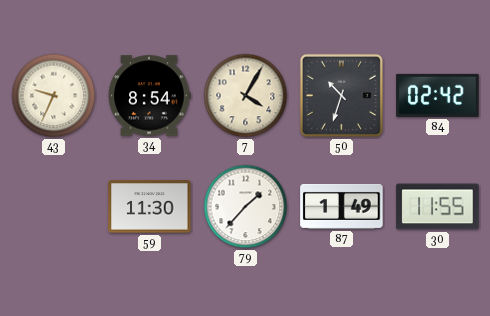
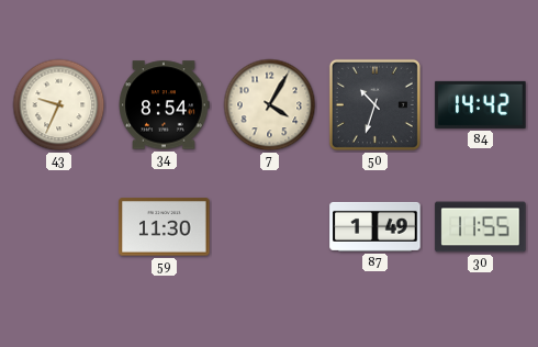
84: 02:42 -> 14:42 (481, 104)
79: 1:37 -> none (246, 207)
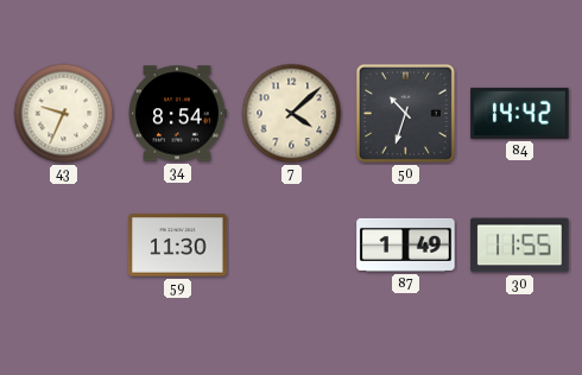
7: 4:05 -> 4:08 (292, 114)
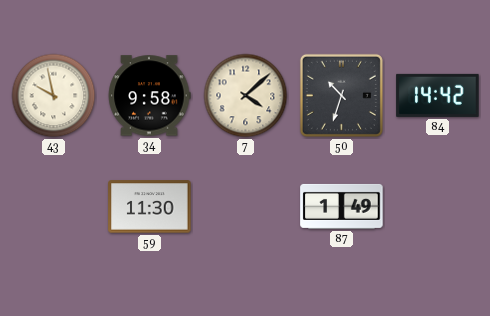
43: 9:34 -> 9:58 (54, 96)
34: 8:54 -> 9:58 (149, 96)
30: 11:55 -> none (520, 246)
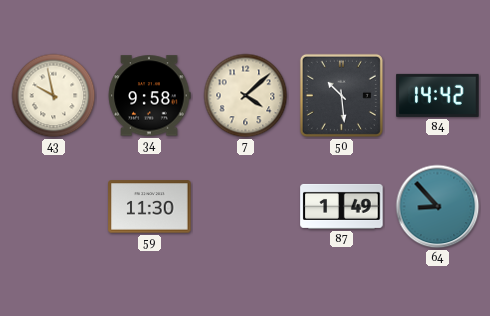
50: 10:33 -> 10:29 (341, 95)
64: none -> 8:53 (438, 207)
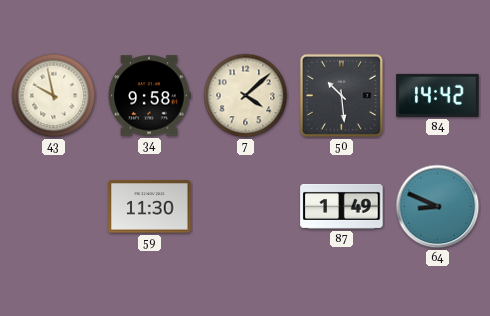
64: 8:53 -> 8:49 (438, 207)
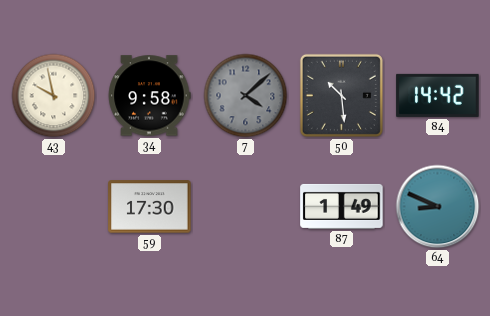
7 dial: cream -> grey (246, 96)
59: 11:30 -> 17:30 (150, 207)
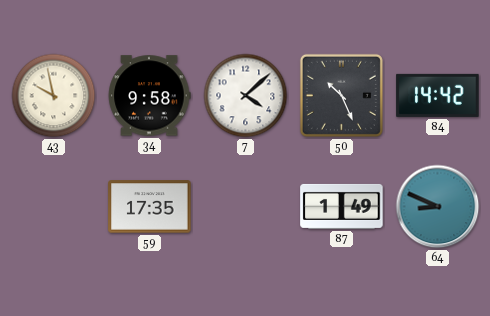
7 dial: grey -> white (246, 96)
50: 10:29 -> 10:26 (341, 95)
59: 17:30 -> 17:35 (150, 207)
